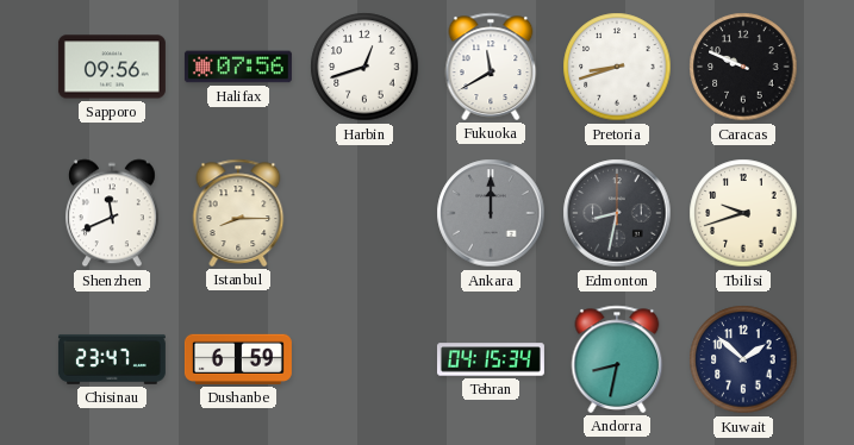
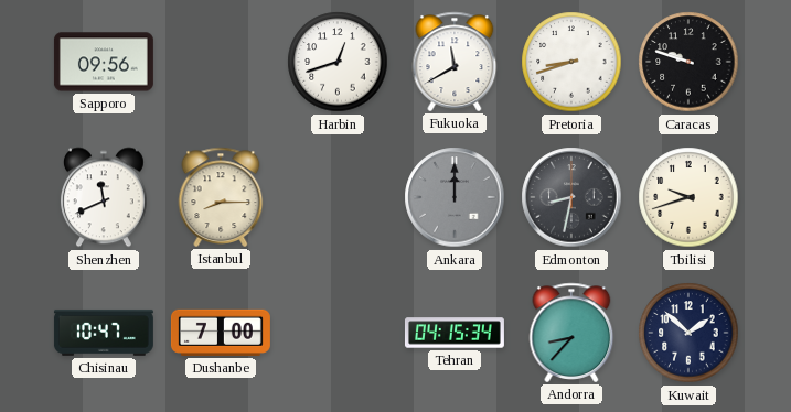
Halifax: 07:56 -> none (238, 67)
Caracas: 9:49 -> 9:48 (688, 62)
Chisinau: 23:47 -> 10:47 (104, 333)
Dushanbe: 6:59 -> 7:00 (221, 333)
Andorra: 8:32 -> 8:37 (571, 333)
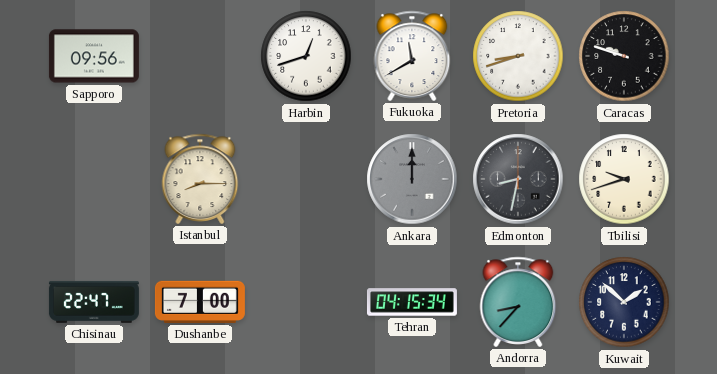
Shenzhen: 11:41 -> none (104, 197)
Chisinau: 10:47 -> 22:47 (94, 302)
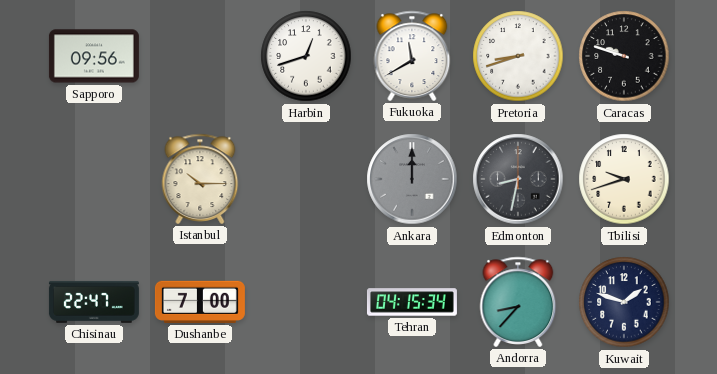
Istanbul: 8:15 -> 10:15 (200, 179)
Kuwait: 1:52 -> 1:48 (624, 302)
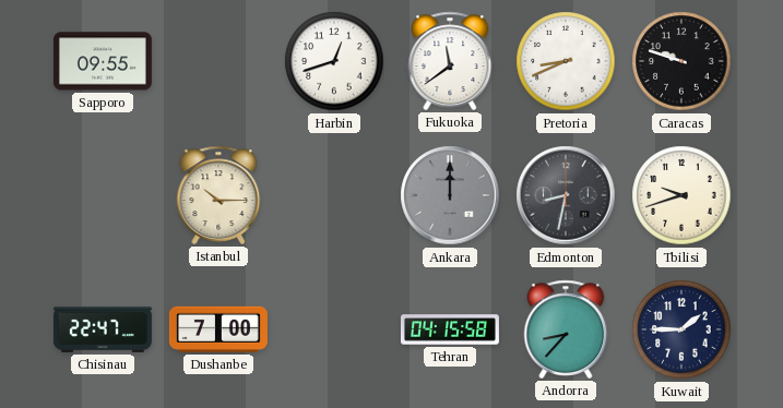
Sapporo: 09:56 -> 09:55 (103, 61)
Fukuoka: 11:40 -> 11:39 (450, 61)
Pretoria: 8:42 -> 8:41 (566, 61)
Tehran: 04:15:34 -> 04:15:58 (450, 329)
Kuwait: 1:48 -> 1:45 (681, 329)
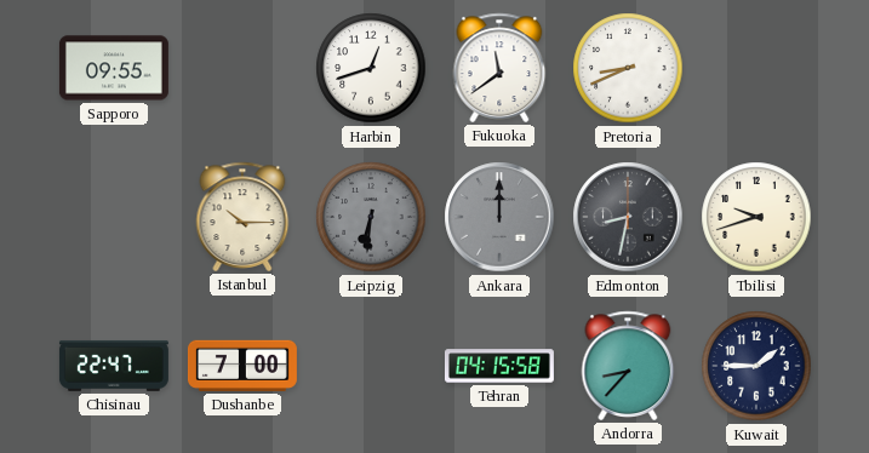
Caracas: 9:48 -> none (681, 61)
Leipzig: none -> 6:31 (371, 217)
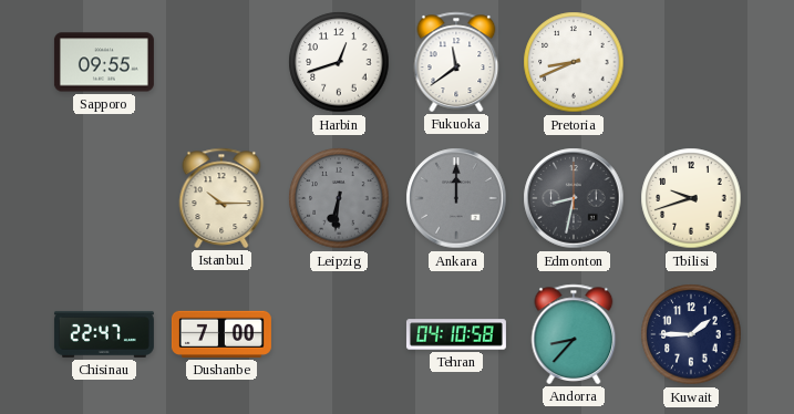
Tehran: 04:15 -> 04:10 (456, 334)
